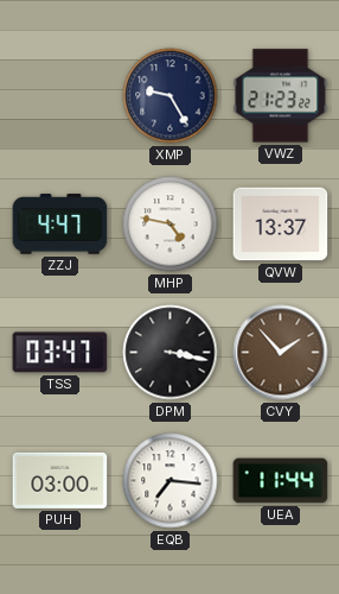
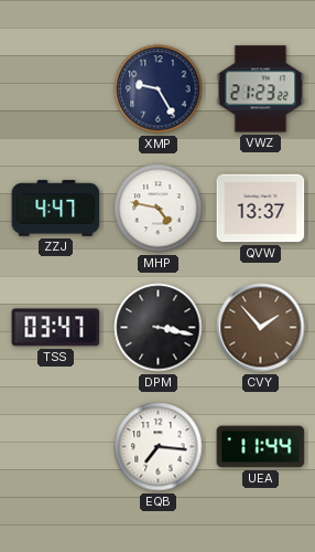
PUH: 03:00 -> none (60, 480)
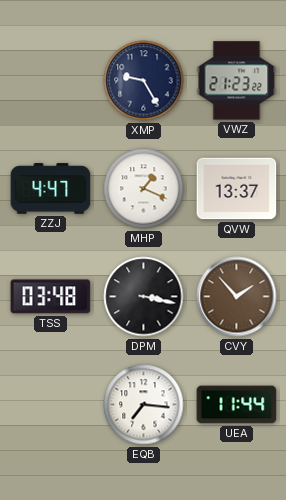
MHP: 4:47 -> 1:19 (144, 189)
TSS: 03:47 -> 03:48 (51, 297)
